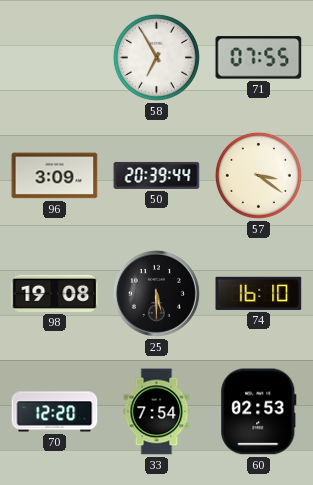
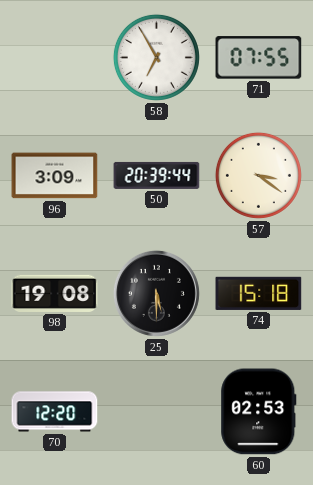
74: 16:10 -> 15:18 (259, 293)
33: 7:54 -> none (157, 412)
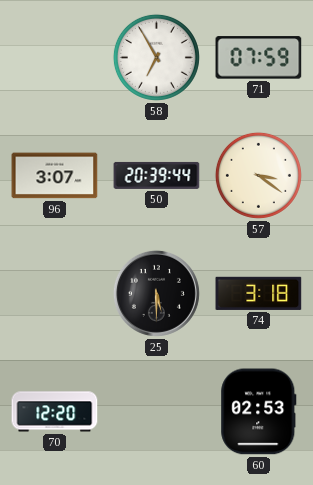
71: 07:55 -> 07:59 (259, 58)
96: 3:09 -> 3:07 (55, 176)
98: 19:08 -> none (55, 293)
74: 15:18 -> 3:18 (259, 293)
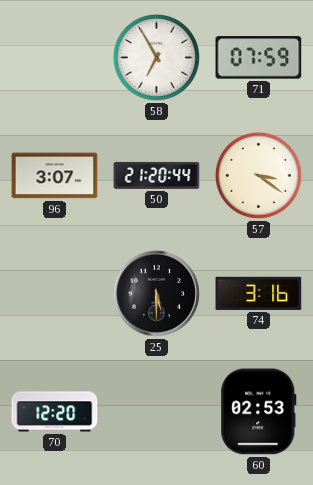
50: 20:39 -> 21:20 (157, 175)
74: 3:18 -> 3:16 (259, 293)
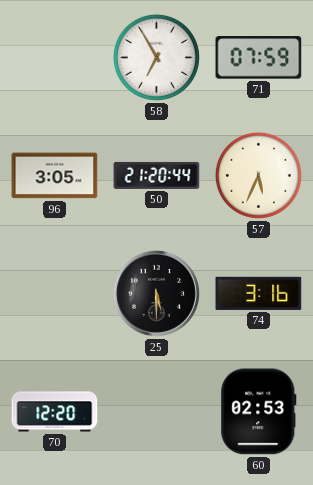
96: 3:07 -> 3:05 (55, 176)
57: 3:21 -> 5:34 (258, 175)
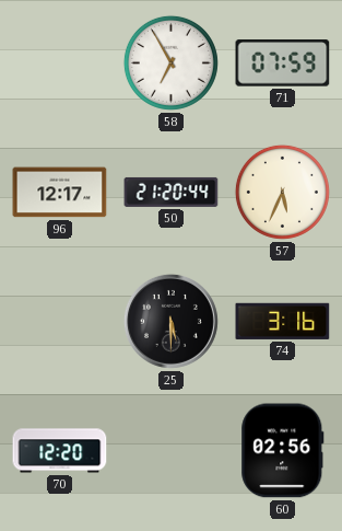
96: 3:05 -> 12:17 (60, 193)
60: 02:53 -> 02:56 (283, 451)
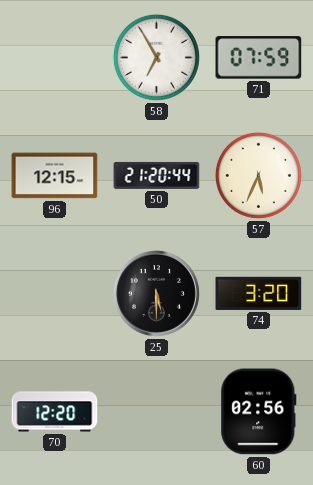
96: 12:17 -> 12:15 (55, 176)
74: 3:16 -> 3:20 (259, 293)
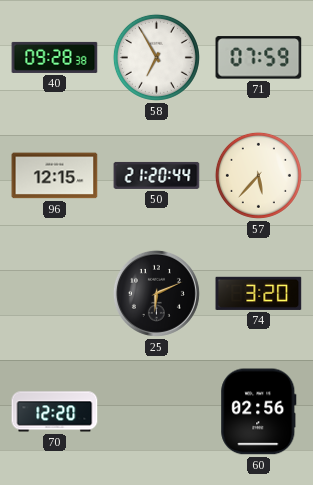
40: none -> 09:28 (55, 57)
57: 5:34 -> 5:37 (258, 175)
25: 5:30 -> 6:11 (156, 293)
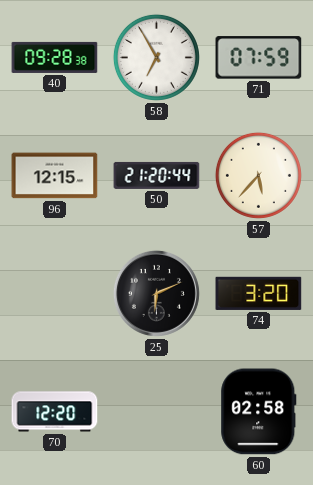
60: 02:56 -> 02:58 (259, 412)
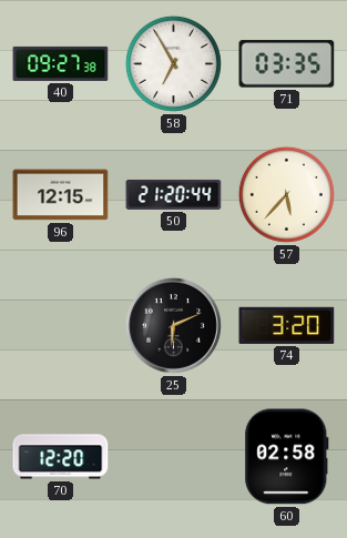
40: 09:28 -> 09:27 (61, 63)
71: 07:59 -> 03:35 (287, 64)
